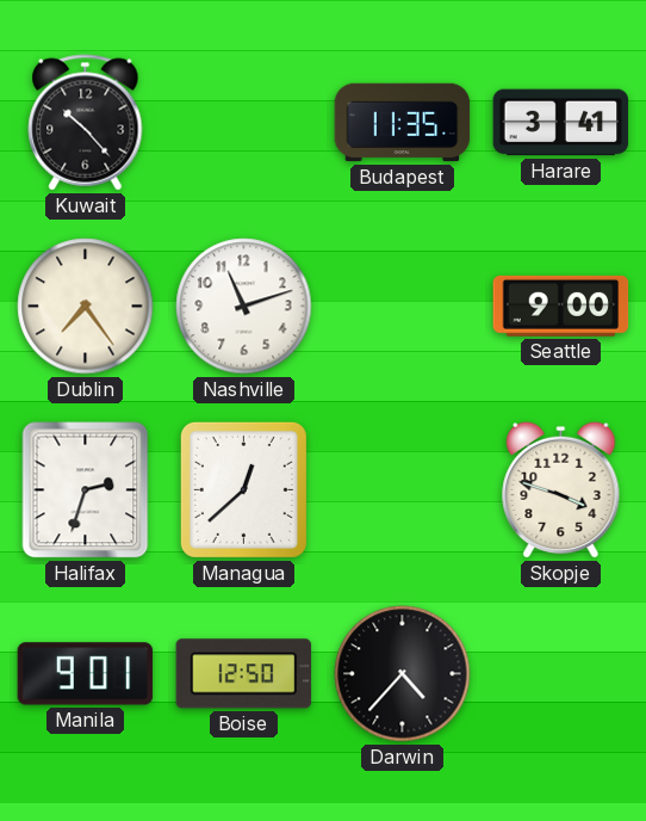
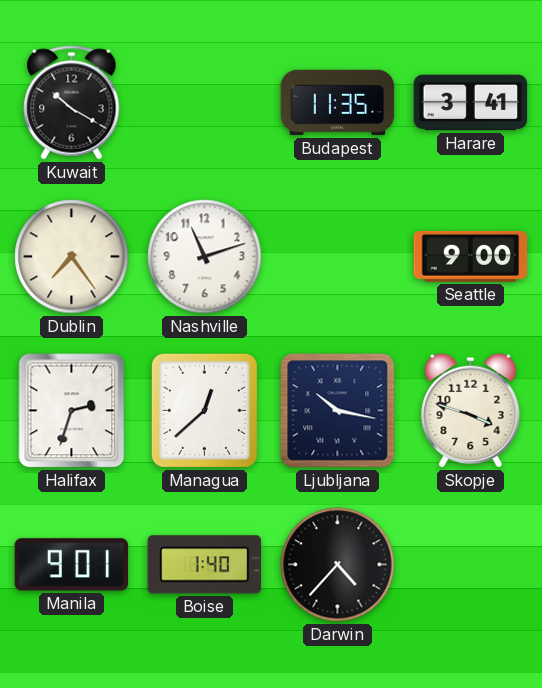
Kuwait: 10:23 -> 10:20 (72, 103)
Ljubljana: none -> 10:17 (338, 411)
Boise: 12:50 -> 1:40 (205, 565)
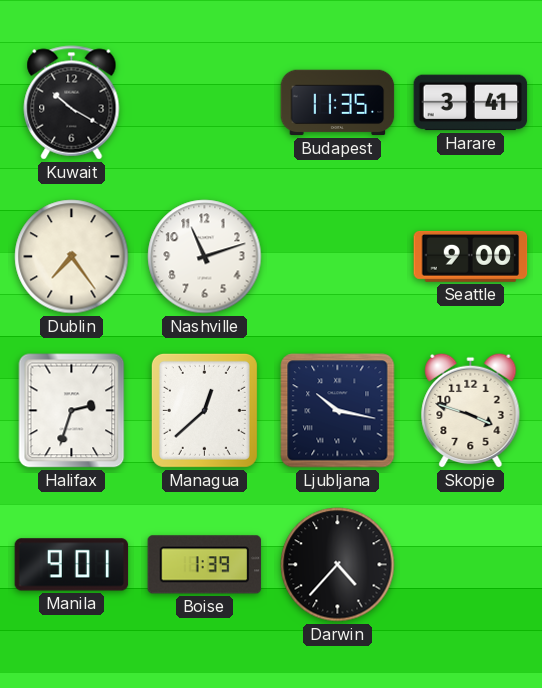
Boise: 1:40 -> 1:39 (205, 565)
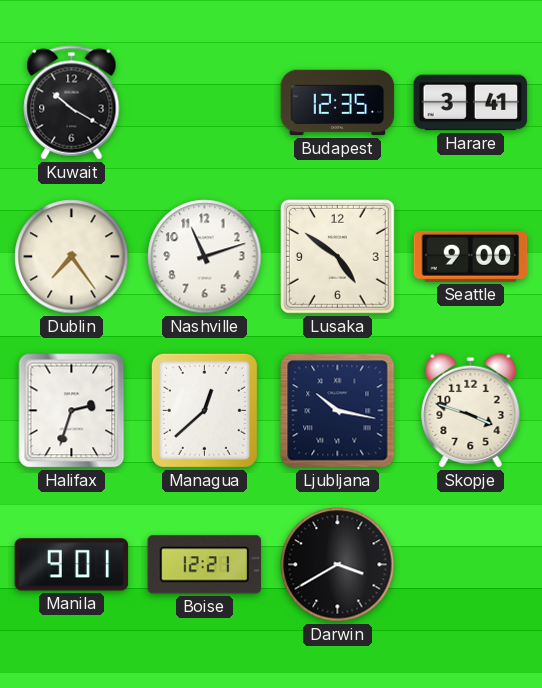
Budapest: 11:35 -> 12:35 (338, 103)
Lusaka: none -> 4:51 (337, 256)
Boise: 1:39 -> 12:21 (205, 565)
Darwin: 4:37 -> 3:40 (338, 565)
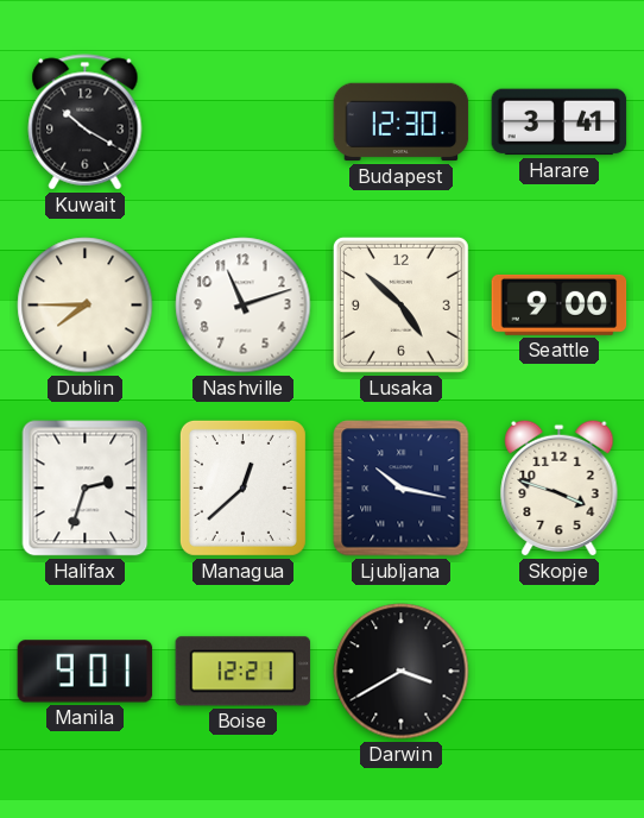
Budapest: 12:35 -> 12:30 (402, 122)
Dublin: 7:24 -> 7:45 (86, 306)
Lusaka: 4:51 -> 4:52 (400, 304)
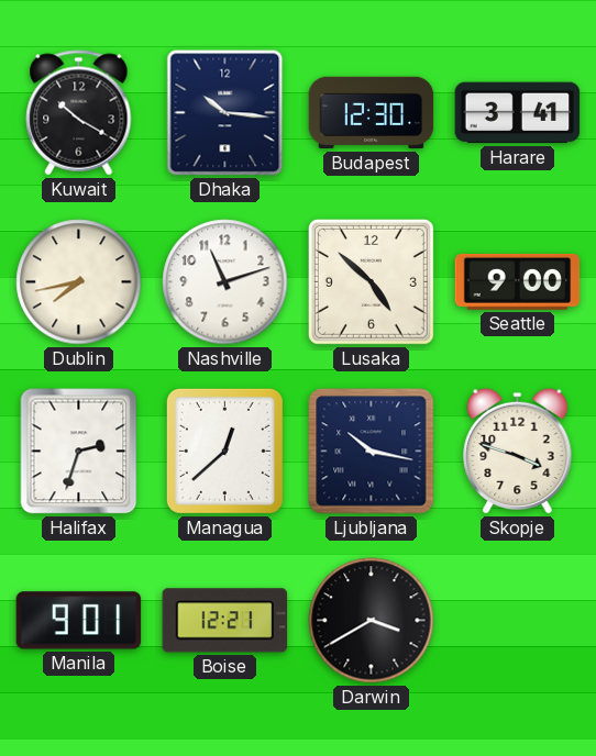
Dhaka: none -> 10:16 (225, 113)
Dublin: 7:45 -> 7:43 (79, 282)
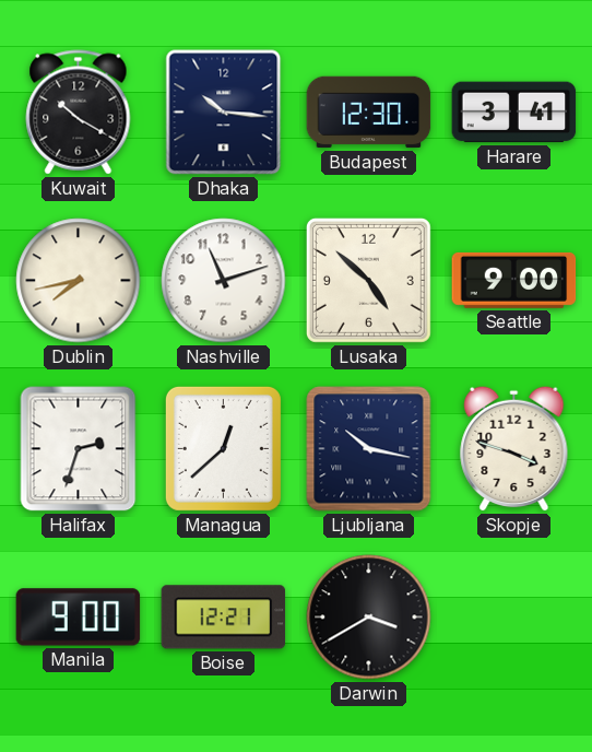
Manila: 9:01 -> 9:00 (79, 618)
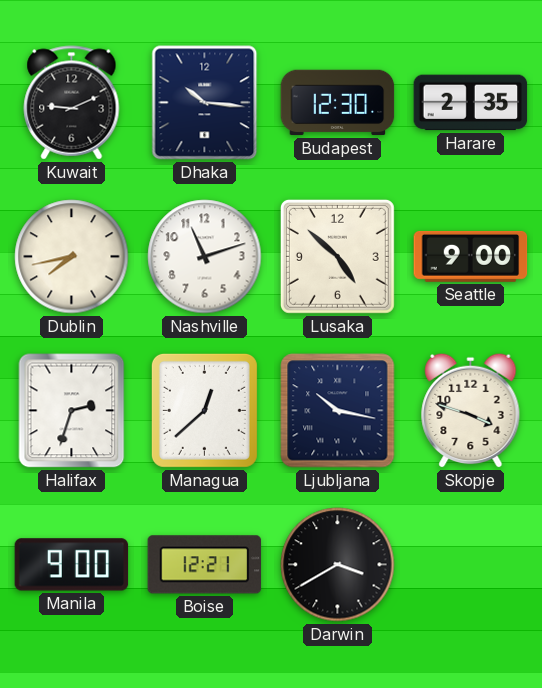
Kuwait: 10:20 -> 9:11 (72, 103)
Harare: 3:41 -> 2:35 (471, 103)
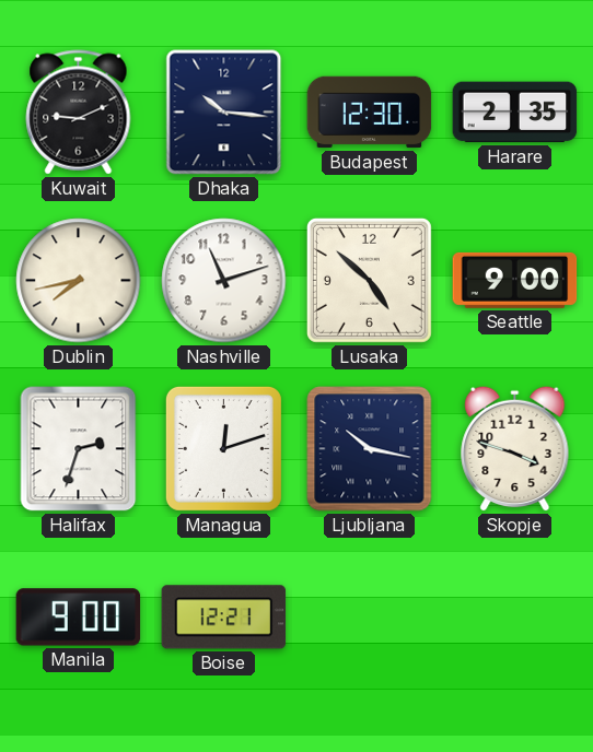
Managua: 12:38 -> 12:12 (223, 448)
Darwin: 3:40 -> none (338, 565)
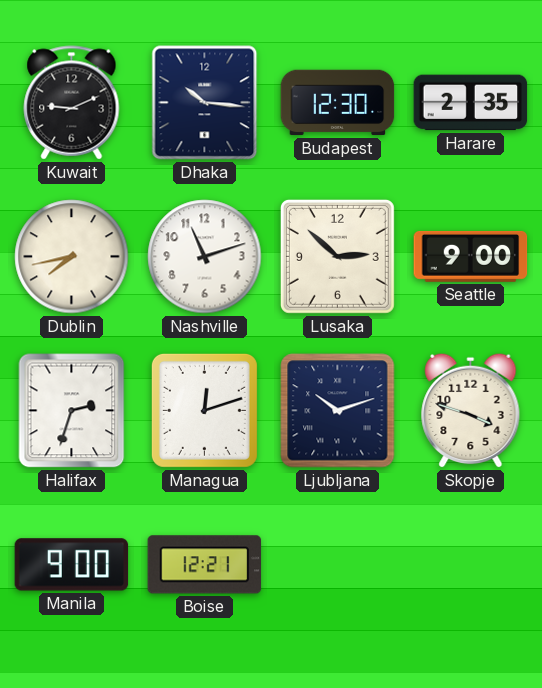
Lusaka: 4:52 -> 2:52 (337, 256)
Ljubljana: 10:17 -> 10:12 (338, 411)
